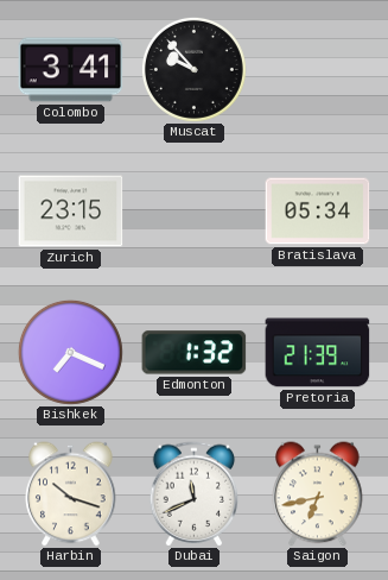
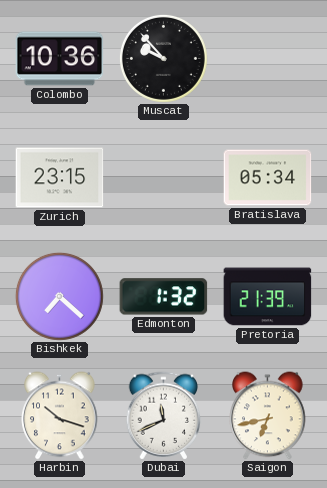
Colombo: 3:41 -> 10:36 (60, 59)
Bishkek: 7:19 -> 7:22 (59, 296)
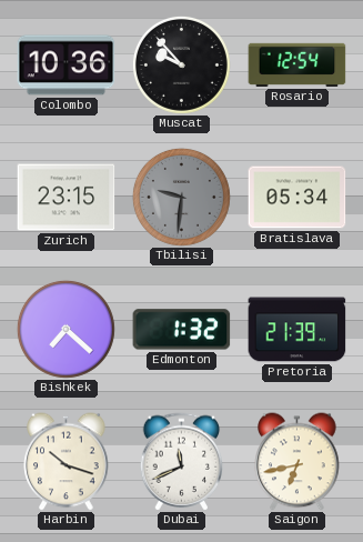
Rosario: none -> 12:54 (298, 64)
Tbilisi: none -> 9:31 (181, 197)
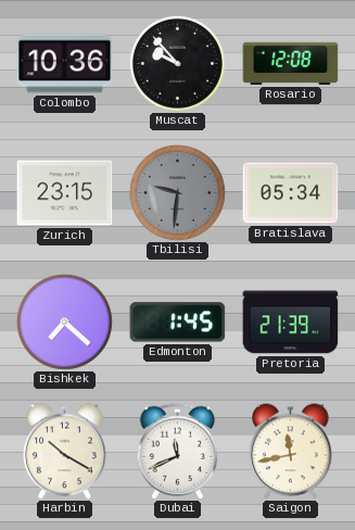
Rosario: 12:54 -> 12:08 (291, 63)
Edmonton: 1:32 -> 1:45 (178, 323)
Harbin: 10:18 -> 10:20 (65, 452)
Saigon: 6:43 -> 11:43 (291, 452)
